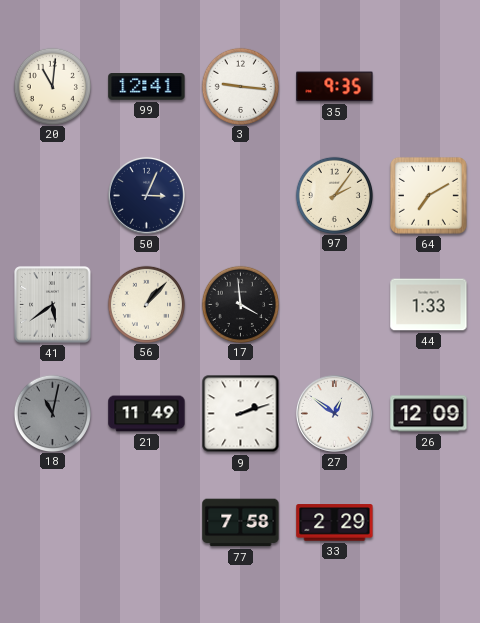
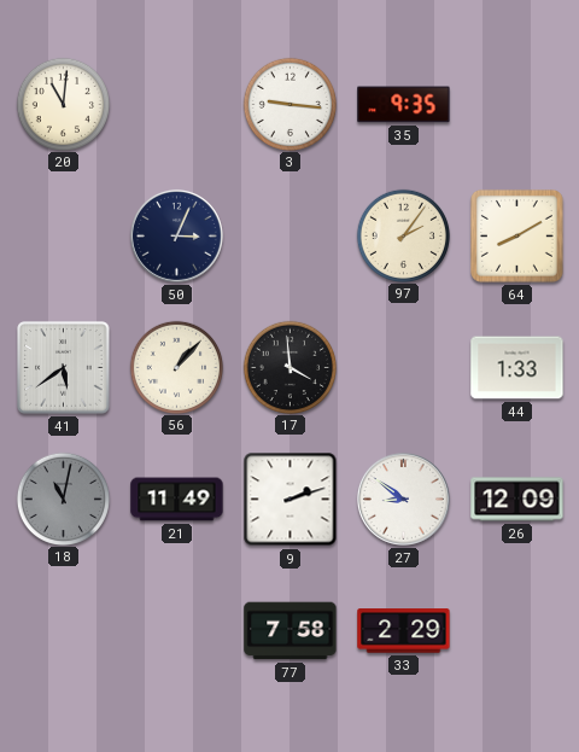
99: 12:41 -> none (147, 87)
64: 7:10 -> 8:10 (516, 235)
27: 12:51 -> 8:51 (403, 499)
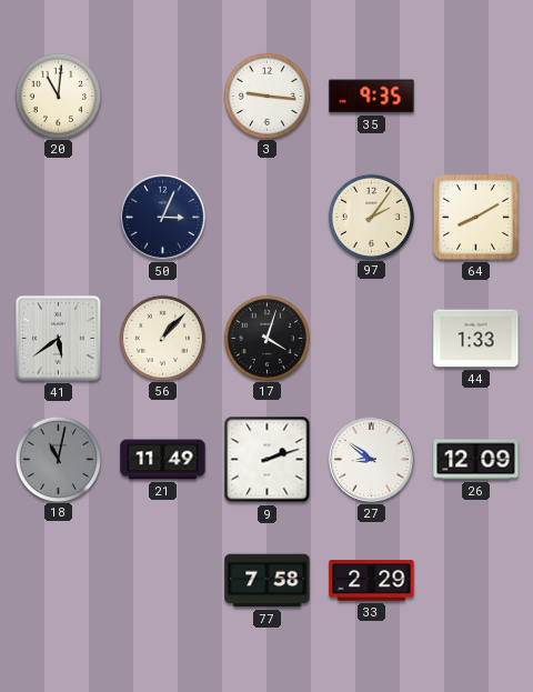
17: 3:59 -> 4:03 (266, 338)
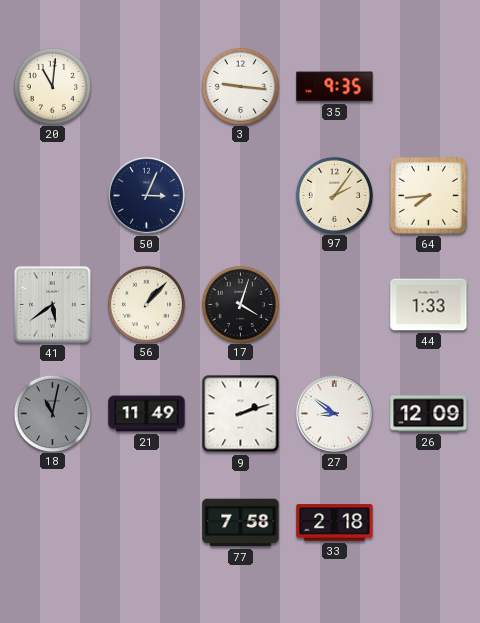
64: 8:10 -> 7:44 (428, 195)
33: 2:29 -> 2:18 (335, 523)
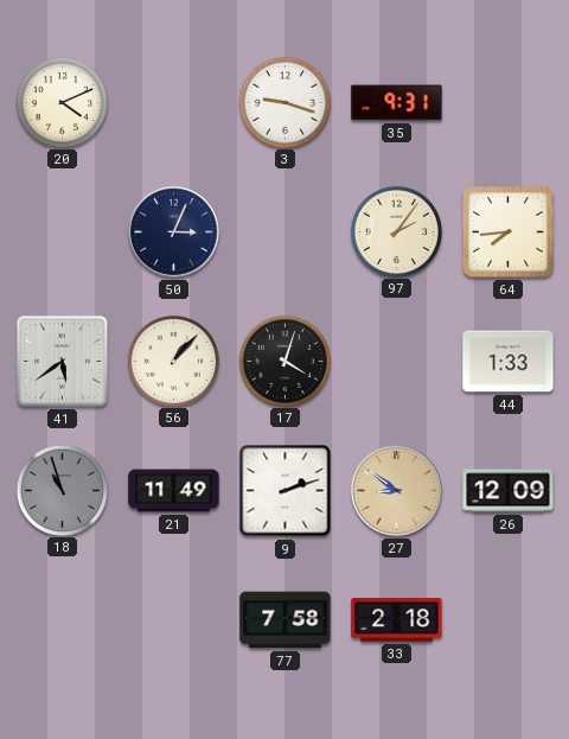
20: 11:01 -> 4:11 (62, 102)
3: 9:16 -> 9:18 (284, 102)
35: 9:35 -> 9:31 (397, 103)
18: 11:02 -> 10:57 (62, 490)
27 dial: white -> champagne (396, 490)
